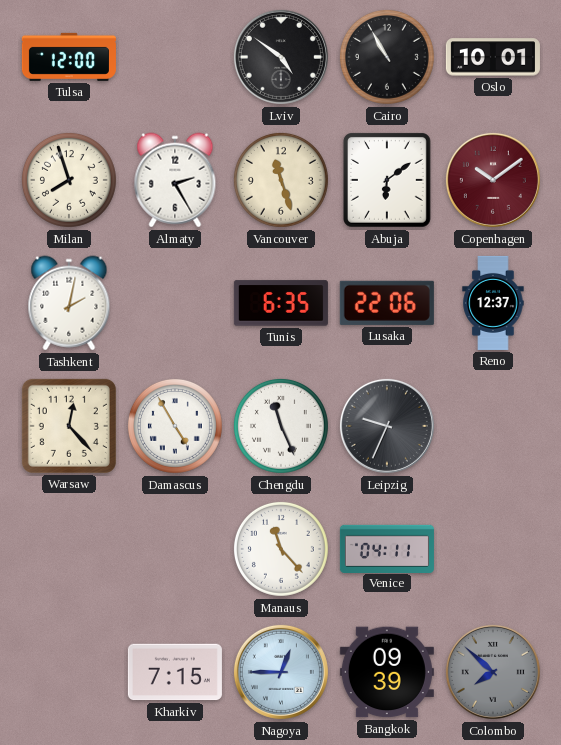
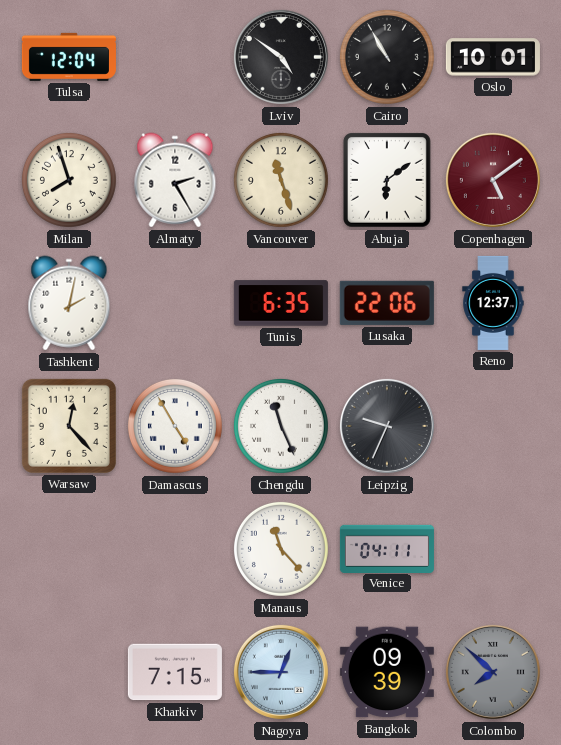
Tulsa: 12:00 -> 12:04 (69, 57)
Copenhagen: 10:09 -> 5:09 (493, 180)
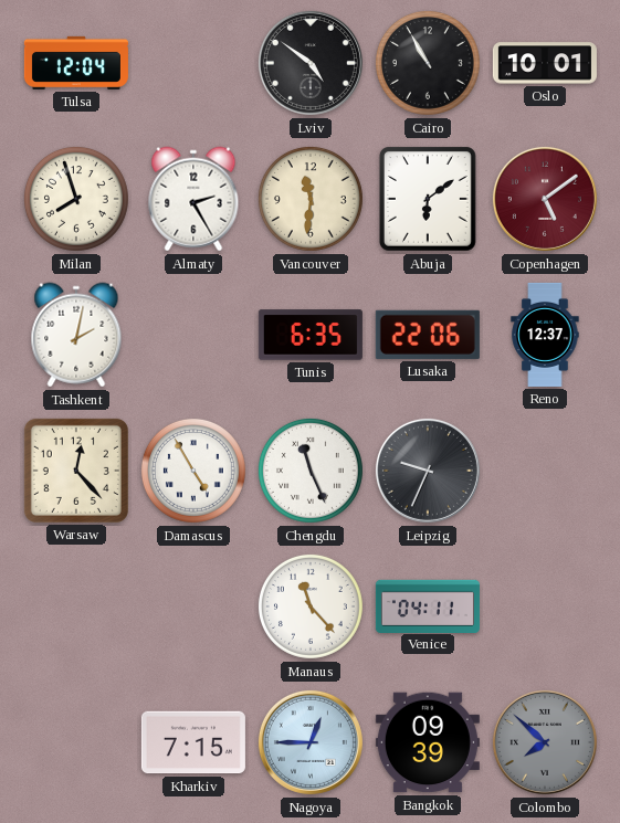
Vancouver: 11:27 -> 11:31 (311, 199)
